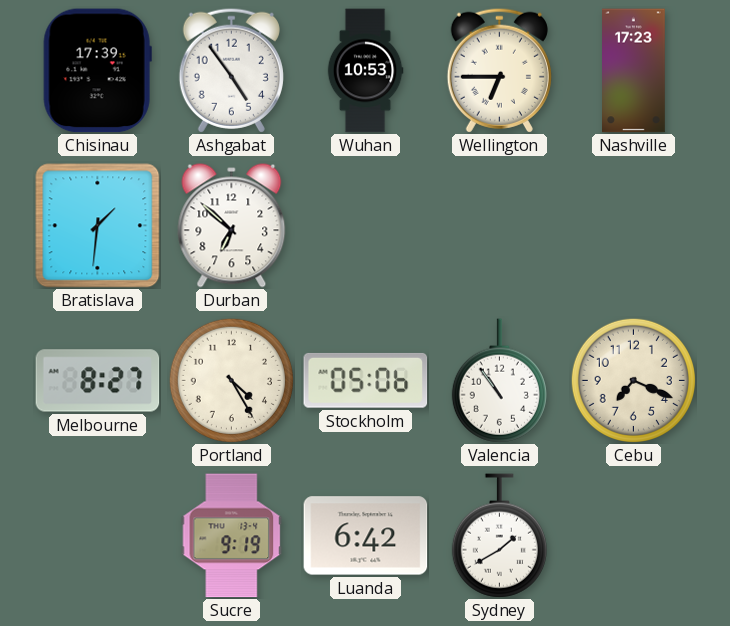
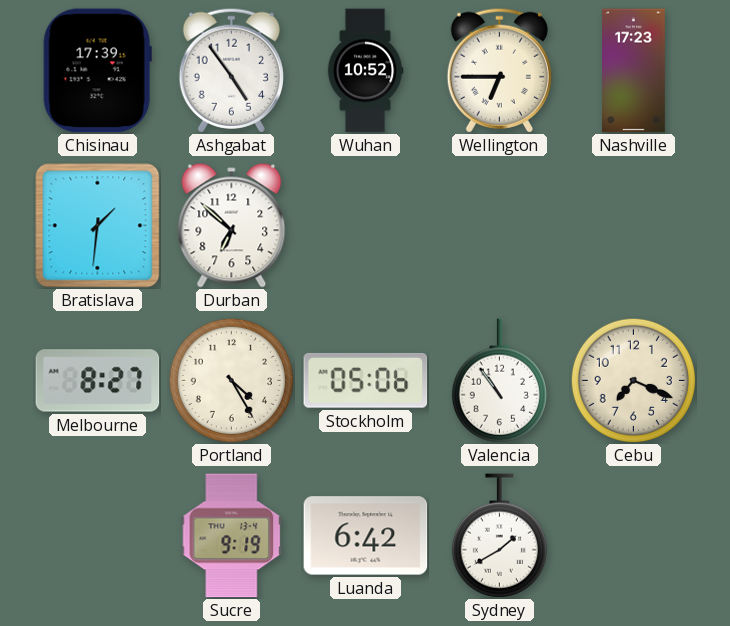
Wuhan: 10:53 -> 10:52 (365, 71)
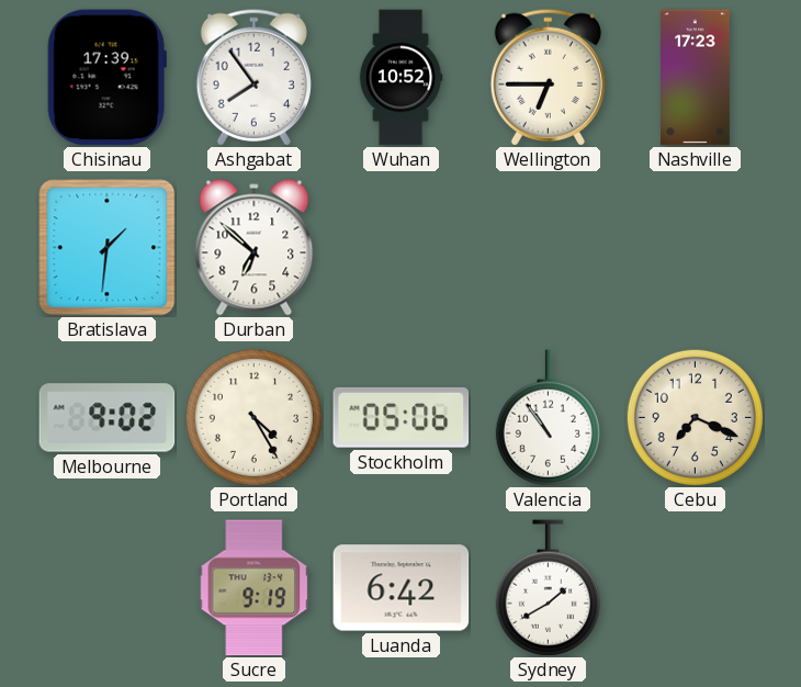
Ashgabat: 4:54 -> 7:54 (253, 77)
Melbourne: 8:27 -> 9:02 (108, 418)
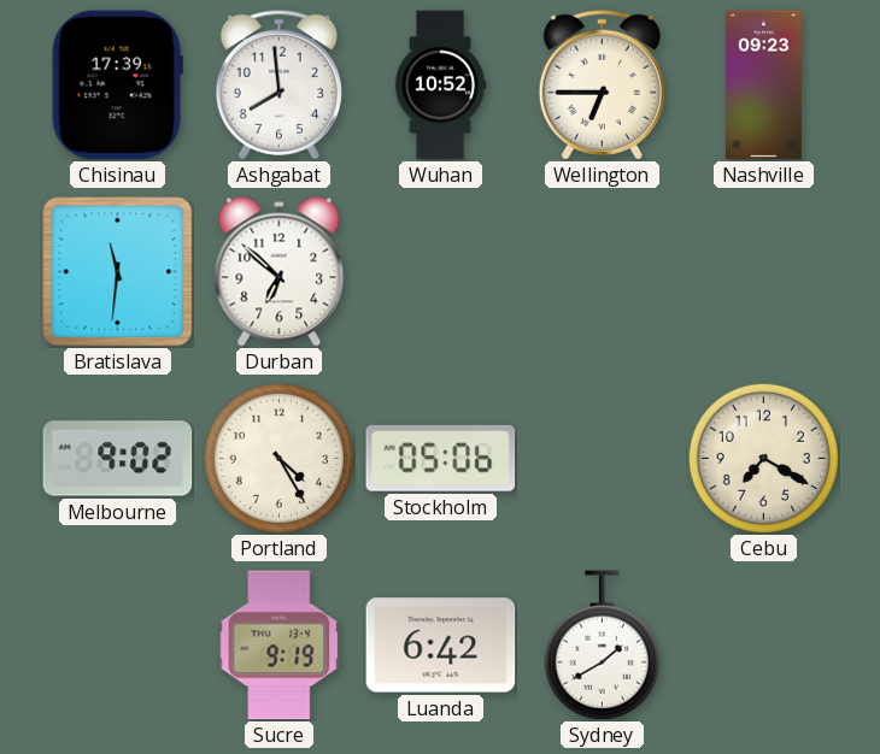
Ashgabat: 7:54 -> 7:59 (278, 84)
Nashville: 17:23 -> 09:23 (764, 86)
Bratislava: 1:31 -> 11:31 (118, 272)
Valencia: 10:54 -> none (548, 418)
Cebu: 7:19 -> 7:20 (763, 458)
